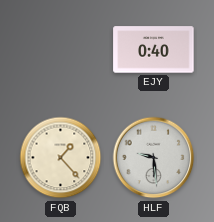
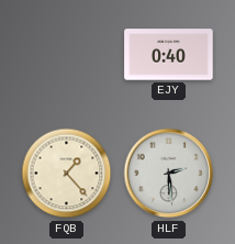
HLF: 9:29 -> 2:29 (169, 174)
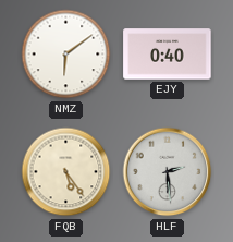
NMZ: none -> 6:09 (66, 55)
FQB: 1:23 -> 5:24 (66, 172)
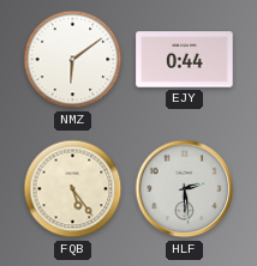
EJY: 0:40 -> 0:44 (185, 60)
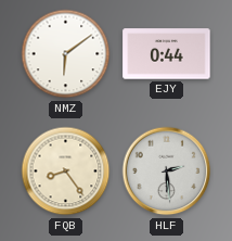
FQB: 5:24 -> 8:24 (66, 172)
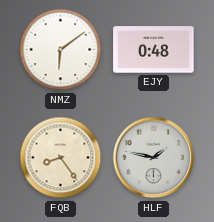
EJY: 0:44 -> 0:48 (154, 50)
HLF: 2:29 -> 1:47 (154, 158)
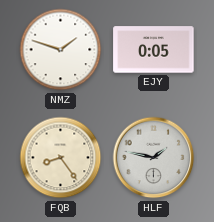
NMZ: 6:09 -> 1:48 (61, 50)
EJY: 0:48 -> 0:05 (154, 50)
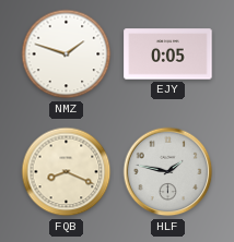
FQB: 8:24 -> 8:19 (67, 172)
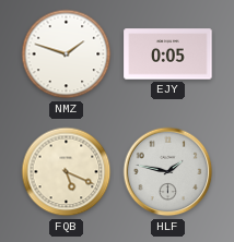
FQB: 8:19 -> 5:19 (67, 172)
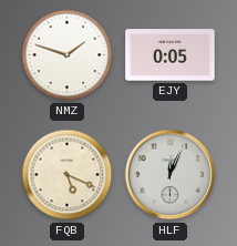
HLF: 1:47 -> 12:04 (171, 175)
